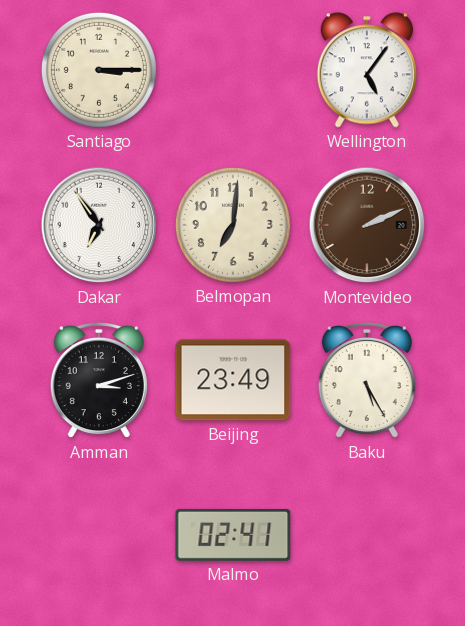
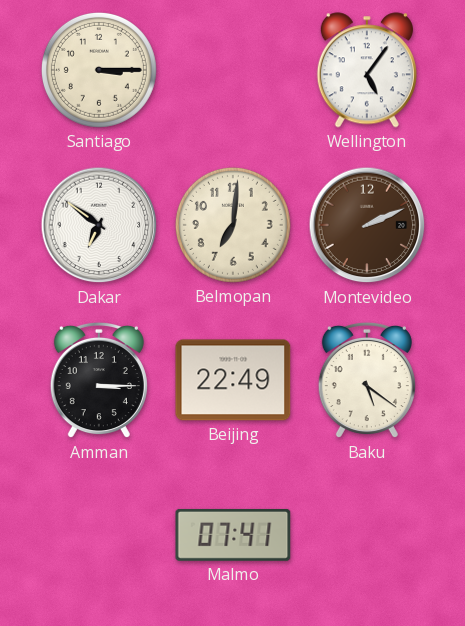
Dakar: 6:54 -> 6:51 (99, 225)
Amman: 3:12 -> 3:15 (99, 380)
Beijing: 23:49 -> 22:49 (233, 380)
Baku: 5:25 -> 5:21 (367, 380)
Malmo: 02:41 -> 07:41 (233, 535)
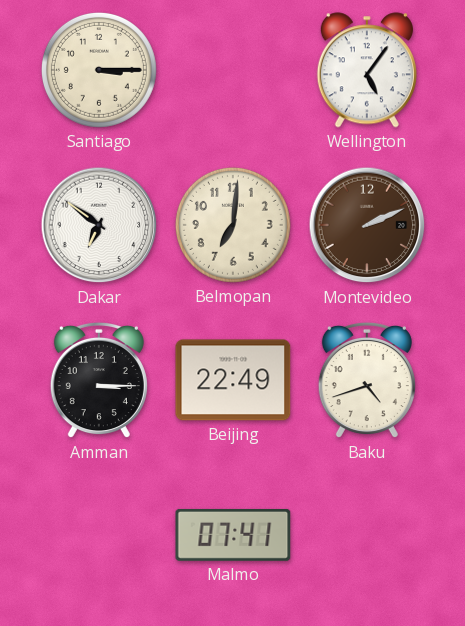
Baku: 5:21 -> 4:42 (367, 380)
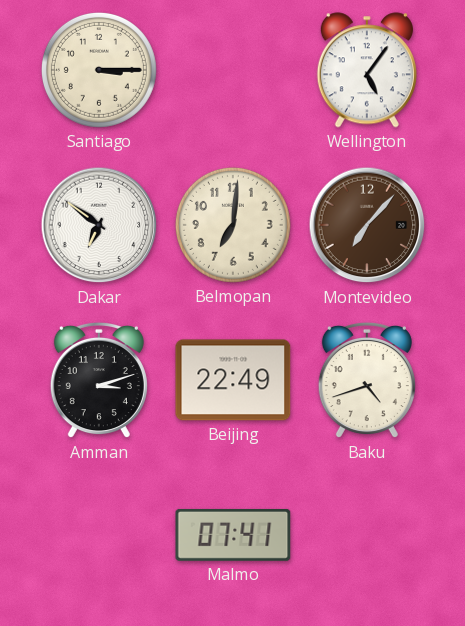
Montevideo: 2:11 -> 7:07 (367, 225)
Amman: 3:15 -> 3:12 (99, 380)
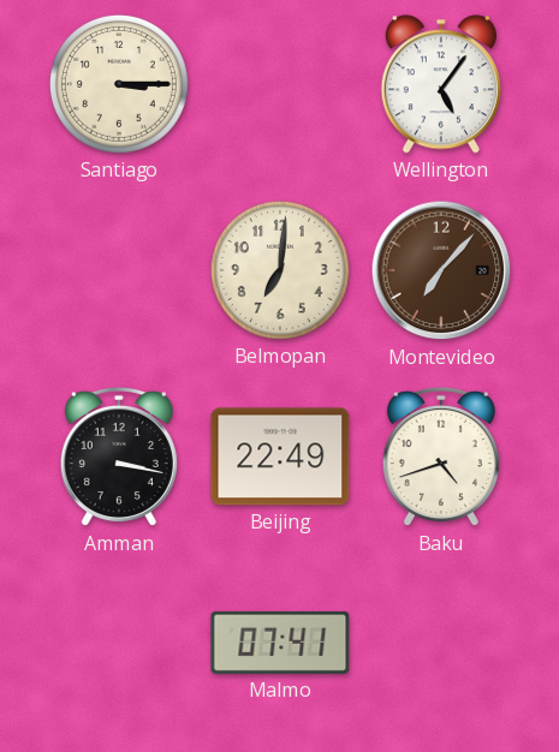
Dakar: 6:51 -> none (99, 225)
Amman: 3:12 -> 3:17 (119, 456)
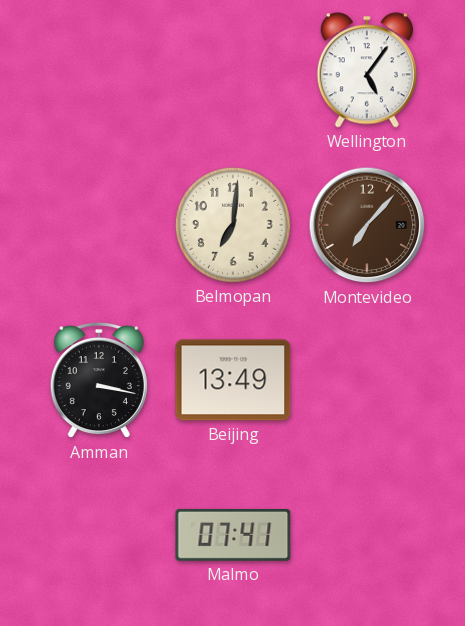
Santiago: 3:15 -> none (119, 84)
Beijing: 22:49 -> 13:49 (233, 380)
Baku: 4:42 -> none (441, 456)
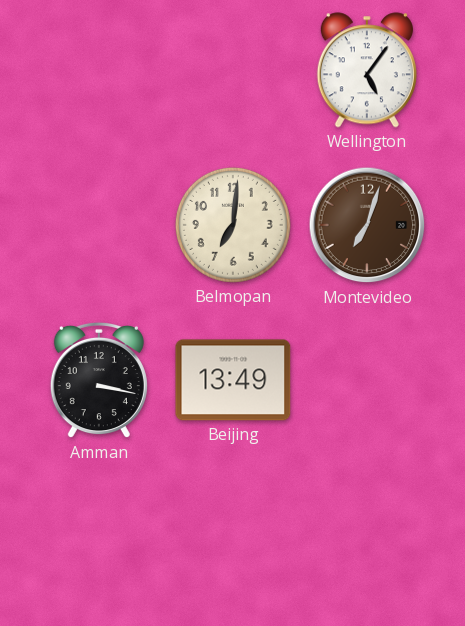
Montevideo: 7:07 -> 7:03 (367, 225)
Malmo: 07:41 -> none (233, 535)
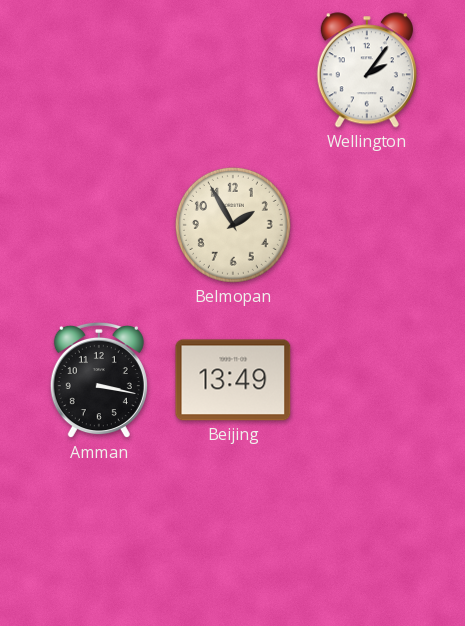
Wellington: 5:06 -> 2:06 (367, 70)
Belmopan: 7:01 -> 1:55 (233, 225)
Montevideo: 7:03 -> none (367, 225)
